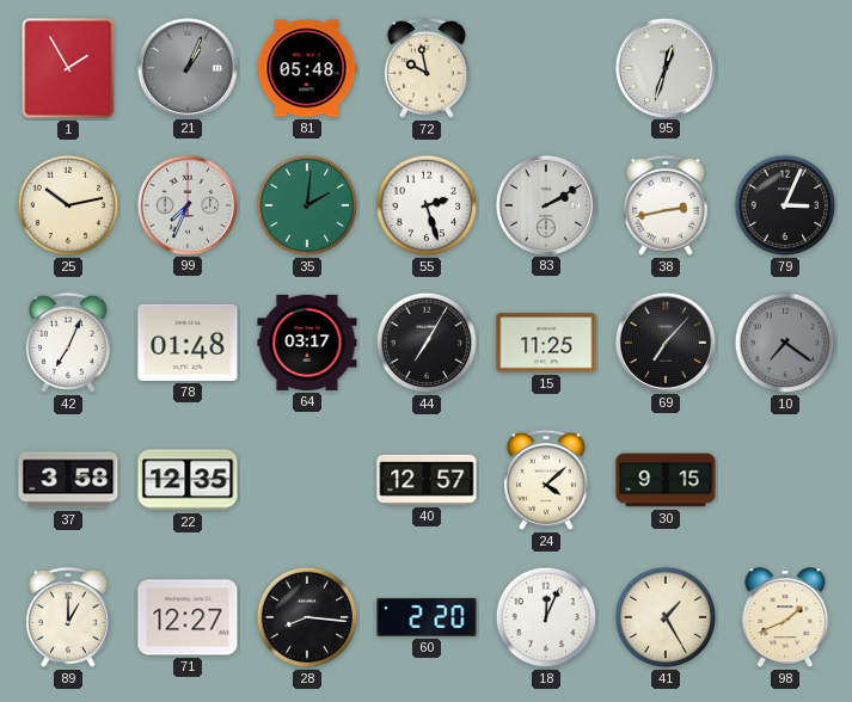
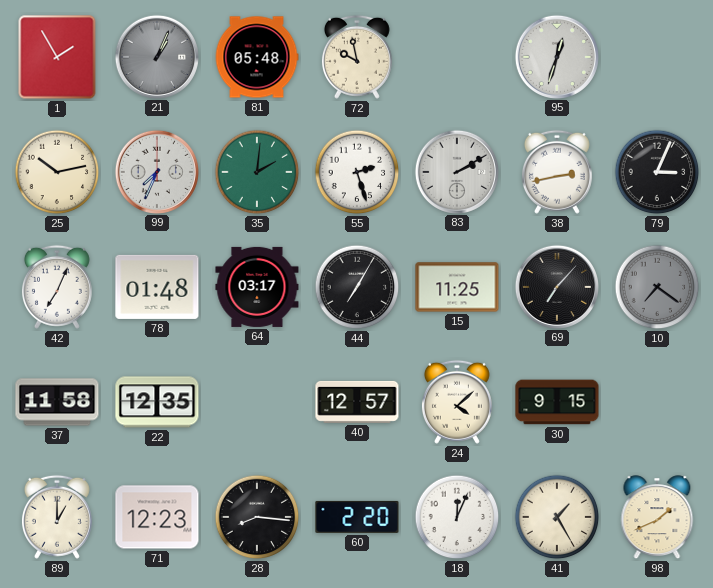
37: 3:58 -> 11:58 (57, 402)
71: 12:27 -> 12:23 (157, 517)
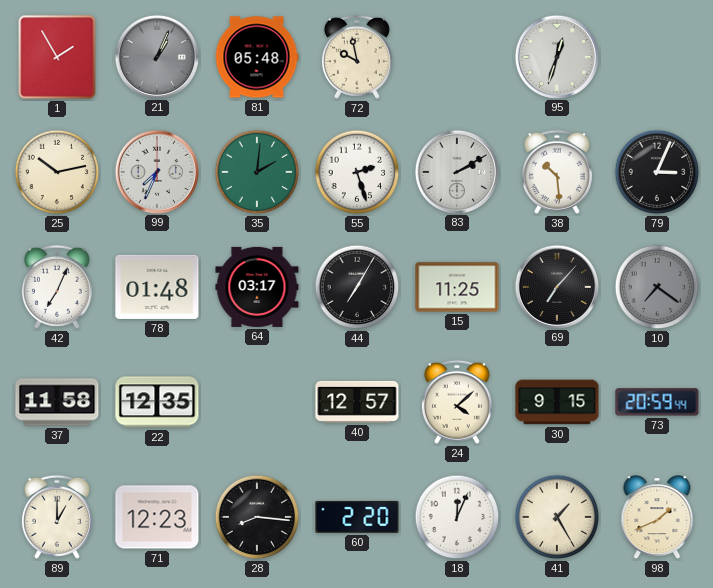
38: 2:43 -> 10:29 (557, 172)
73: none -> 20:59 (657, 402)
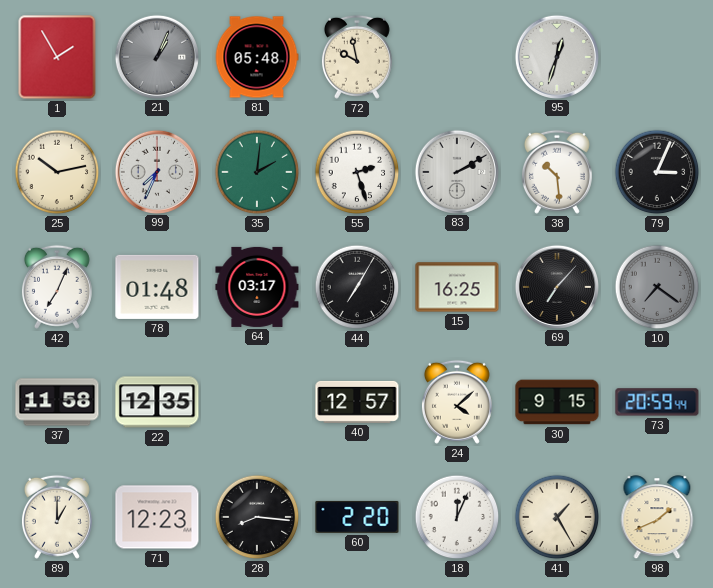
15: 11:25 -> 16:25 (457, 287)
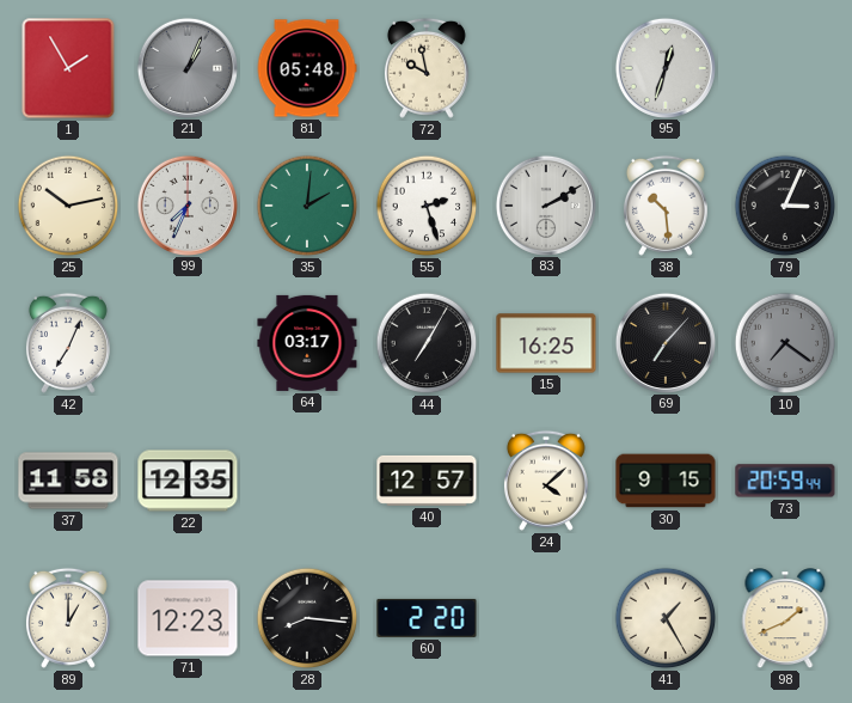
78: 01:48 -> none (157, 287)
18: 12:04 -> none (457, 517)
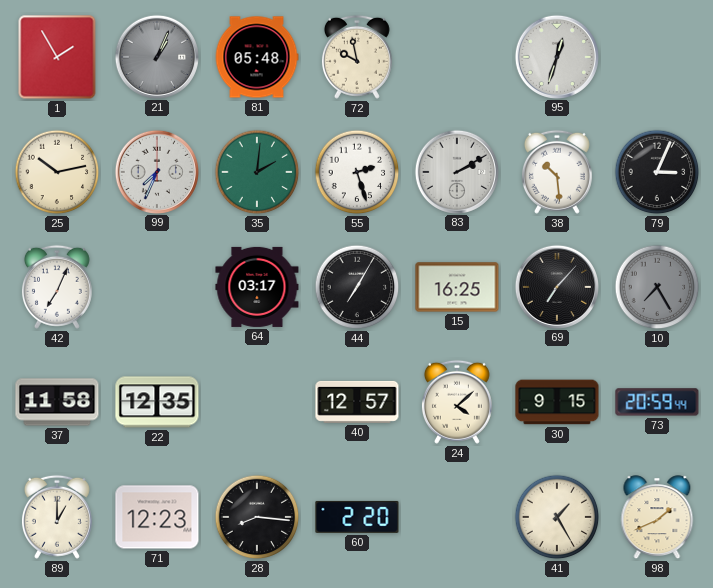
10: 7:21 -> 7:25 (657, 287)
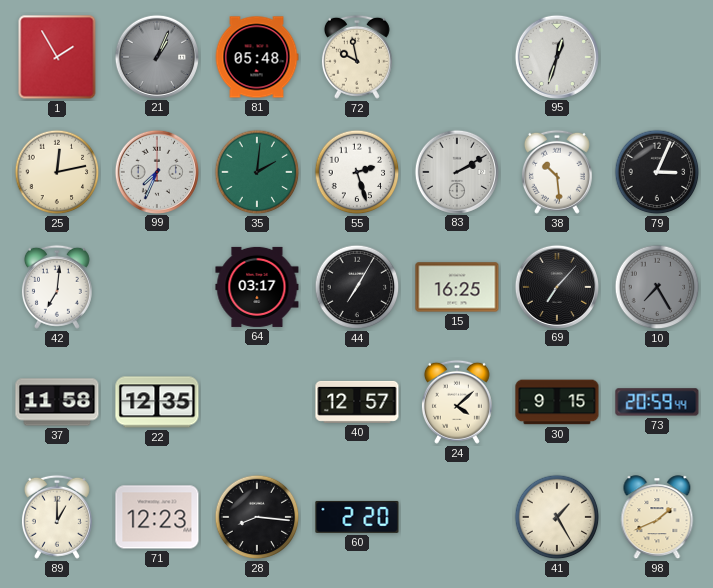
25: 10:13 -> 12:13 (57, 172)
42: 7:04 -> 7:01 (57, 287)
